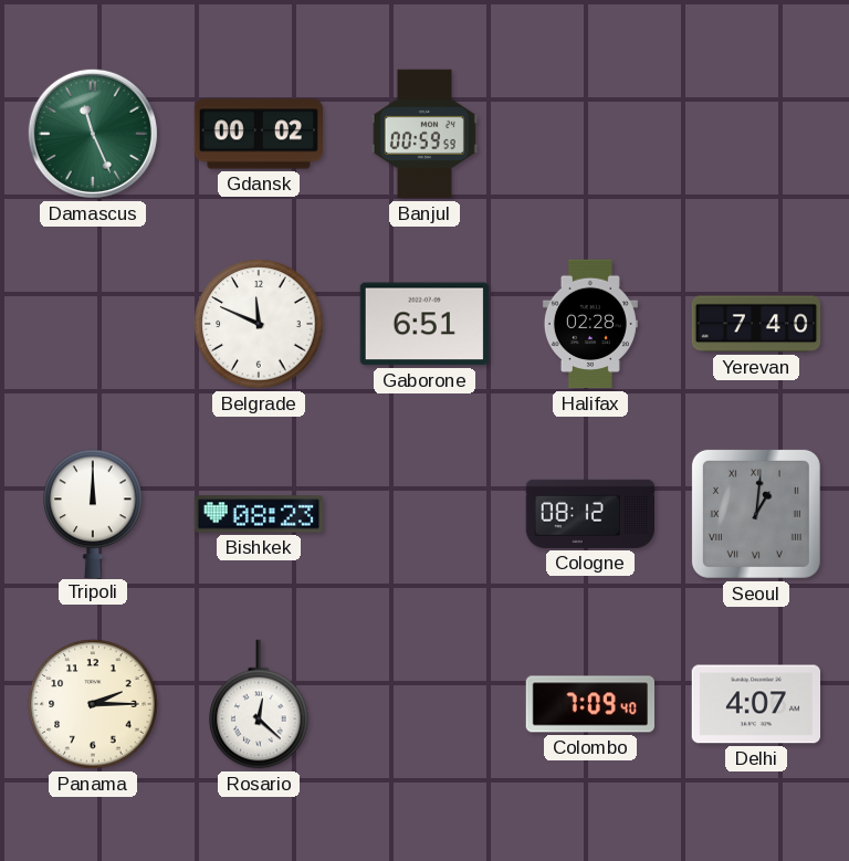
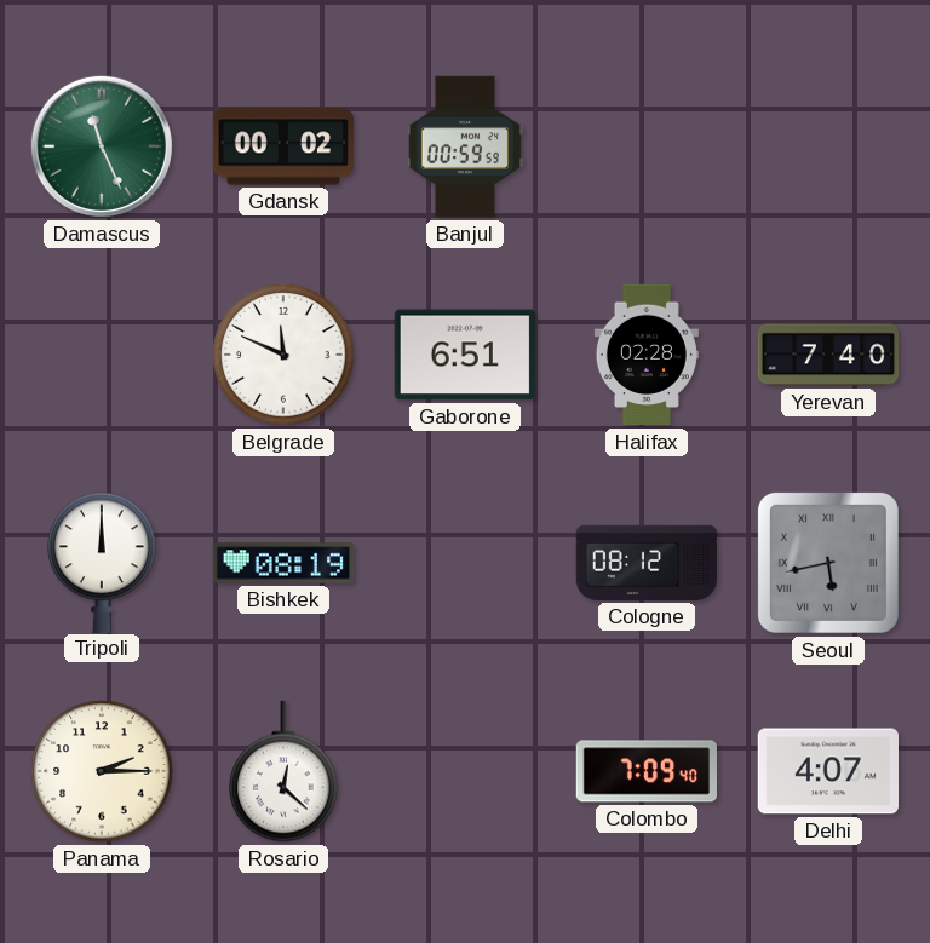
Bishkek: 08:23 -> 08:19 (283, 563)
Seoul: 1:01 -> 5:43 (828, 563)
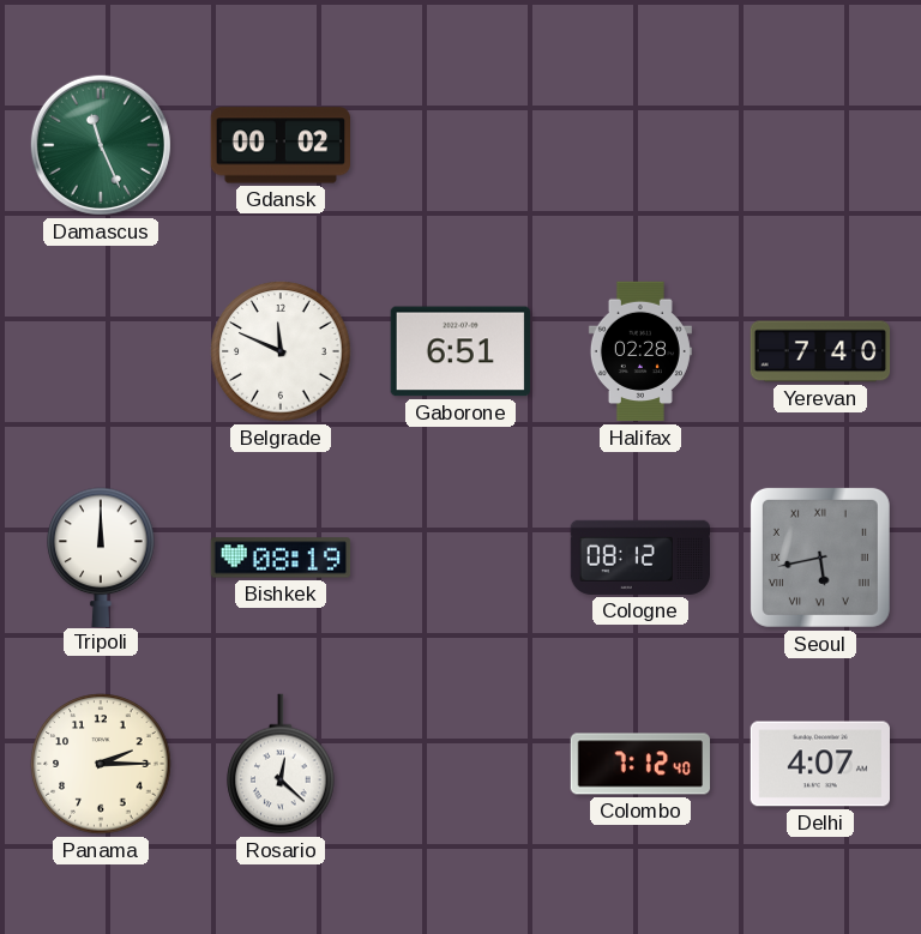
Banjul: 00:59 -> none (465, 146)
Colombo: 7:09 -> 7:12 (639, 764)
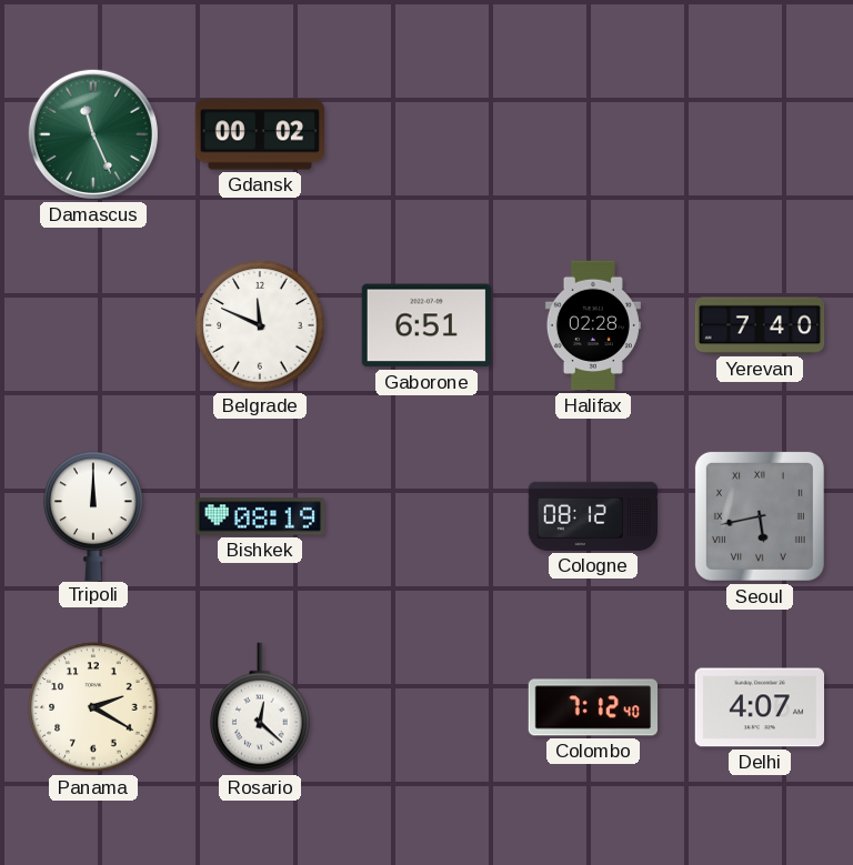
Panama: 2:15 -> 2:20 (93, 707)
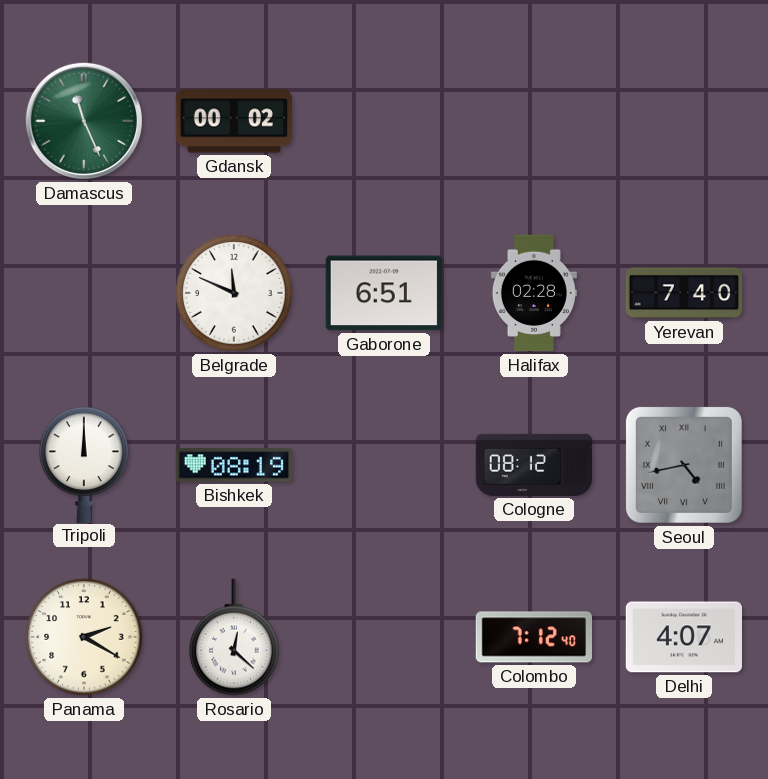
Seoul: 5:43 -> 4:43 (684, 465)
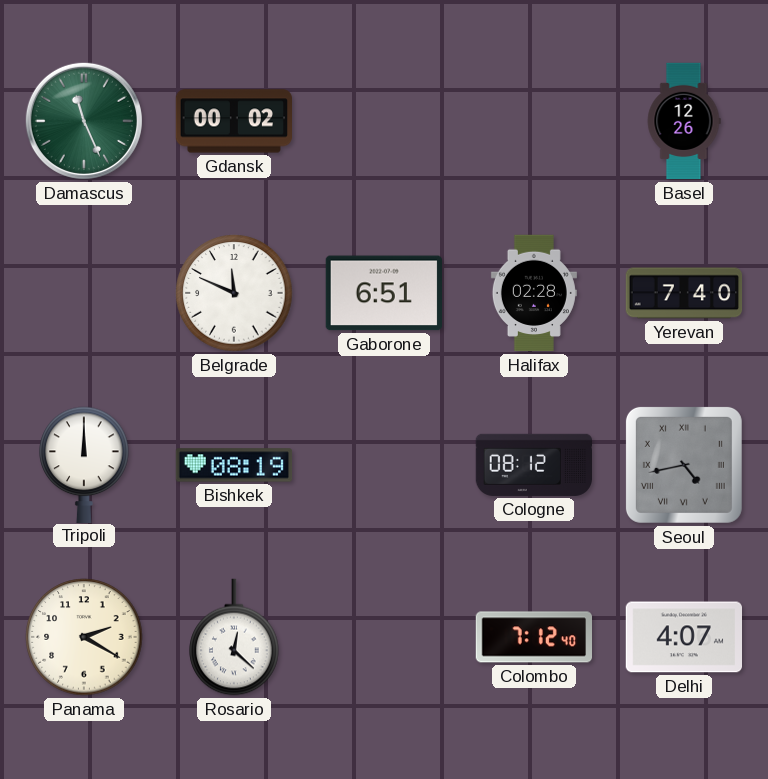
Basel: none -> 12:26 (684, 121)
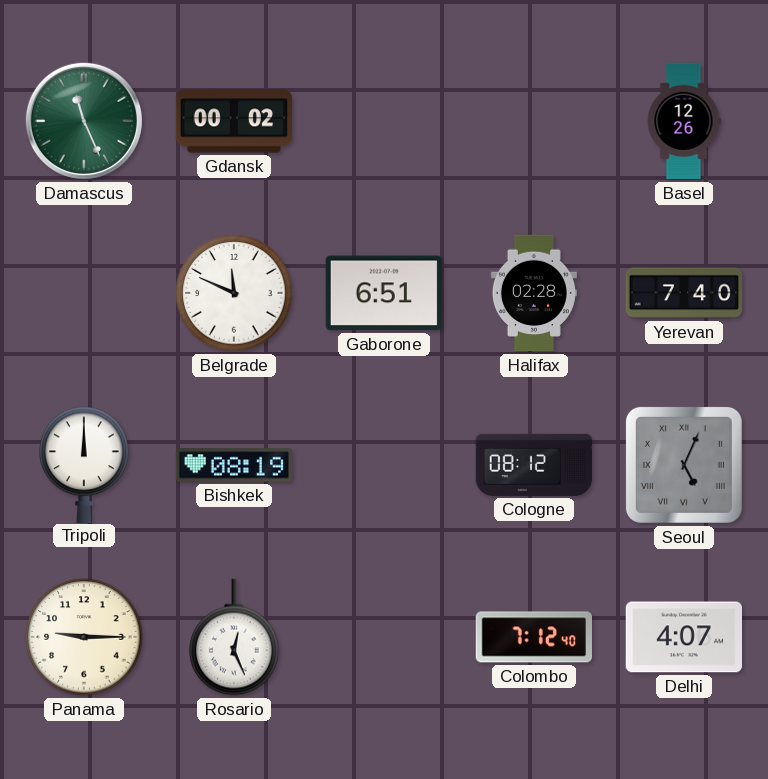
Seoul: 4:43 -> 5:04 (684, 465)
Panama: 2:20 -> 9:15 (84, 637)
Rosario: 12:22 -> 12:26 (234, 637)
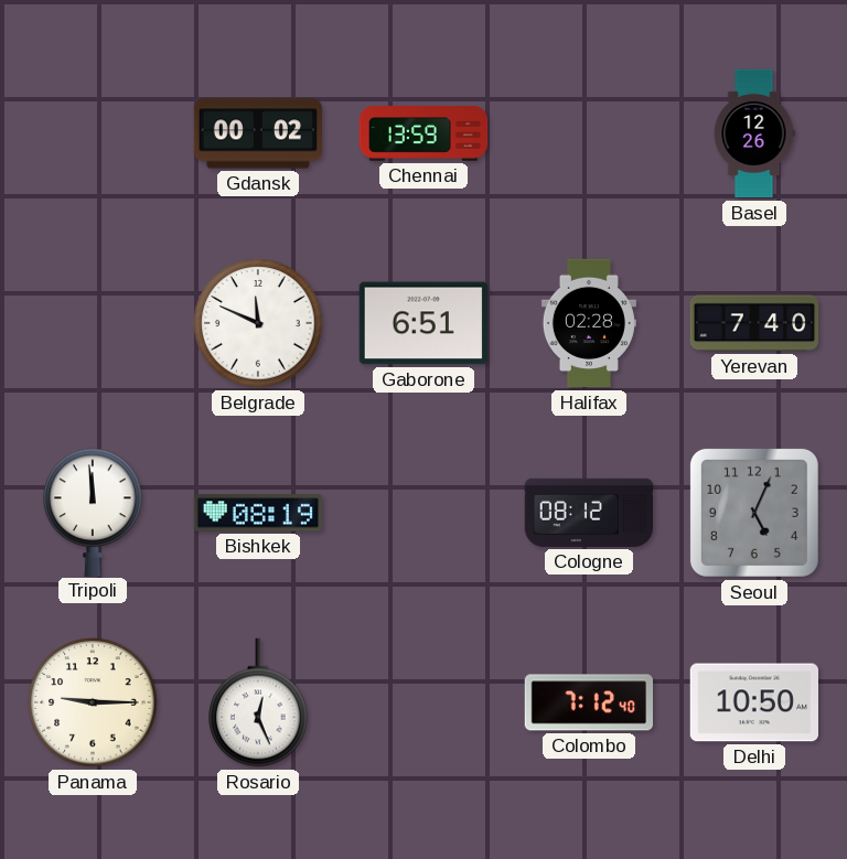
Damascus: 11:26 -> none (84, 121)
Chennai: none -> 13:59 (423, 135)
Tripoli: 12:00 -> 11:59 (93, 512)
Seoul numerals: Roman -> Arabic (754, 513)
Delhi: 4:07 -> 10:50 (753, 702)
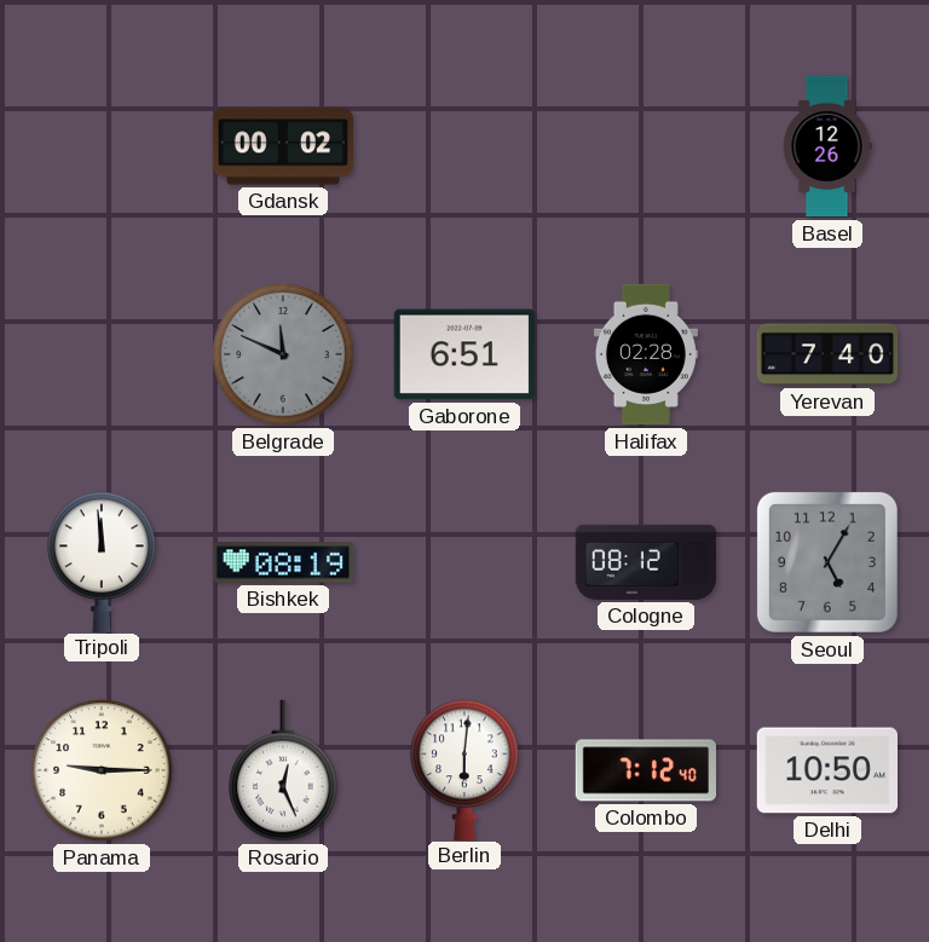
Chennai: 13:59 -> none (423, 135)
Belgrade dial: white -> grey (283, 354)
Seoul: 5:04 -> 5:05 (827, 562)
Berlin: none -> 6:01 (464, 769)
